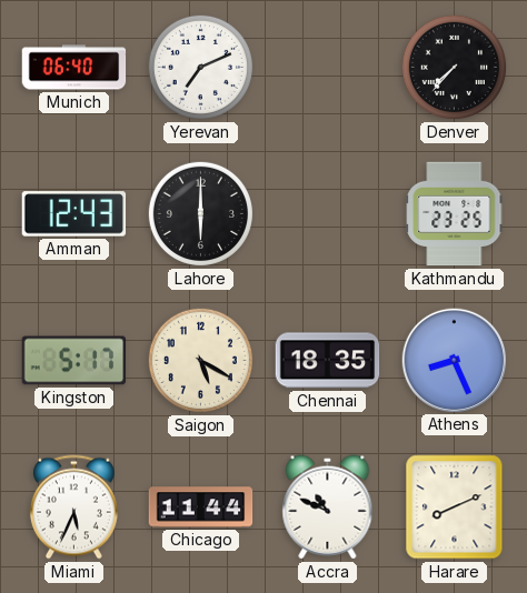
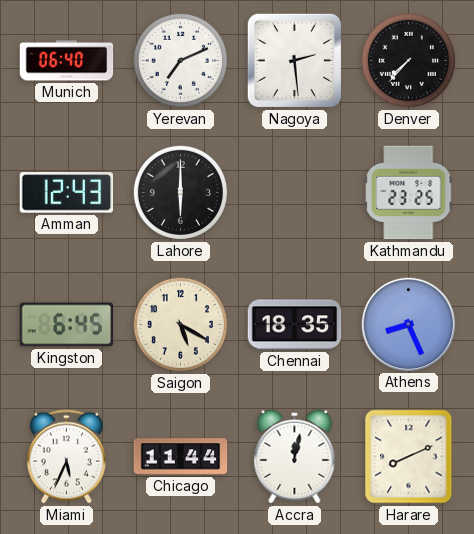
Nagoya: none -> 2:29 (294, 60)
Kingston: 5:17 -> 6:45 (67, 325)
Accra: 10:49 -> 12:02 (295, 457)
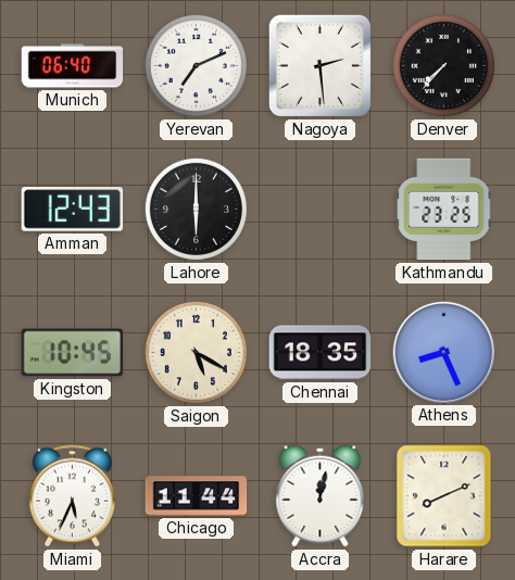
Kingston: 6:45 -> 10:45 (73, 353)
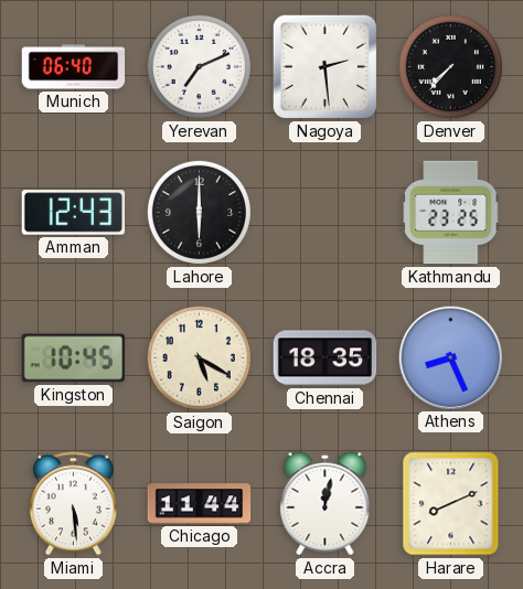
Miami: 5:34 -> 5:29 (73, 504)
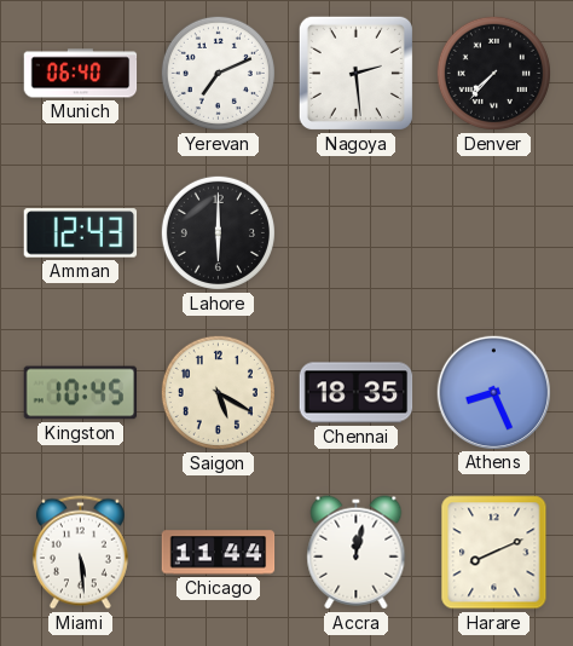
Kathmandu: 23:25 -> none (451, 213)
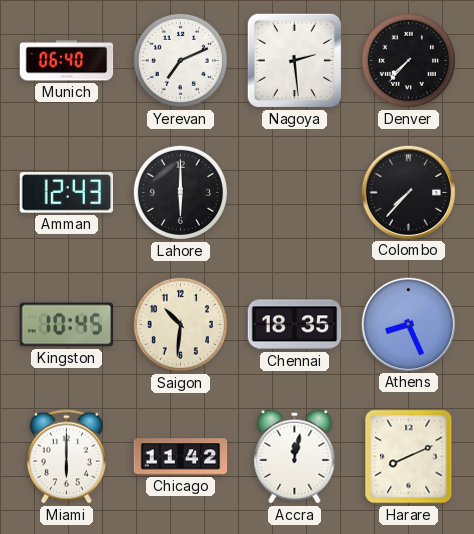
Colombo: none -> 7:37 (408, 192)
Saigon: 5:20 -> 10:31 (180, 324)
Miami: 5:29 -> 6:00 (66, 457)
Chicago: 11:44 -> 11:42 (181, 457)
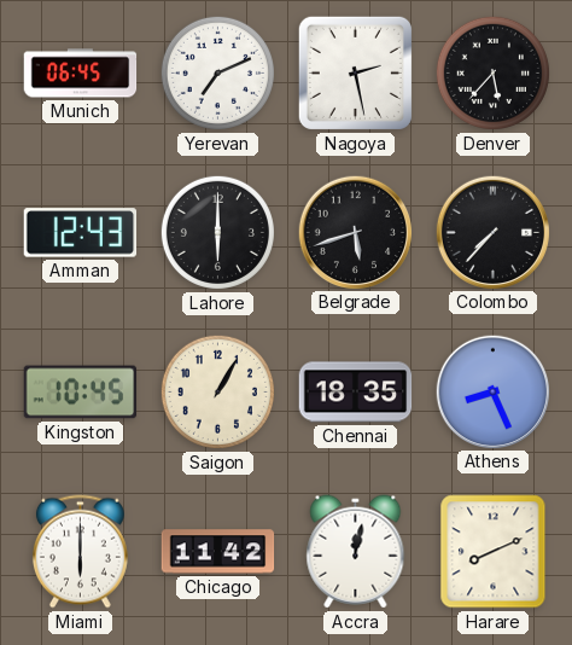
Munich: 06:40 -> 06:45 (81, 74)
Nagoya: 2:29 -> 2:28 (355, 72)
Denver: 7:37 -> 5:37 (492, 72)
Belgrade: none -> 5:42 (355, 232)
Saigon: 10:31 -> 1:05 (217, 391)
